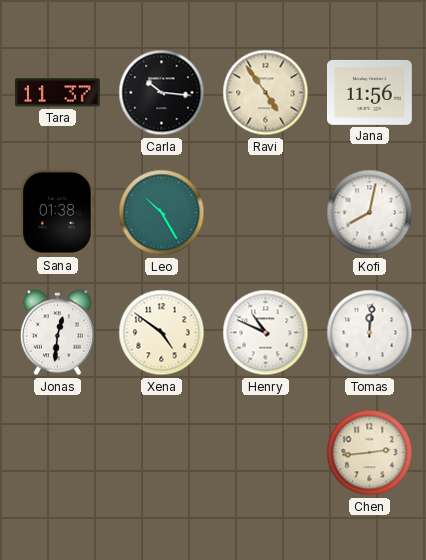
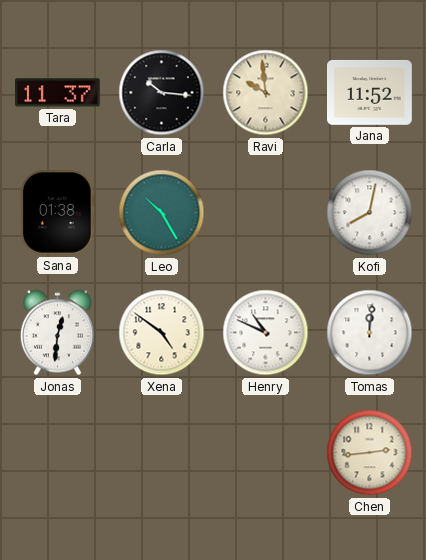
Ravi: 4:54 -> 9:59 (266, 93)
Jana: 11:56 -> 11:52 (370, 92)
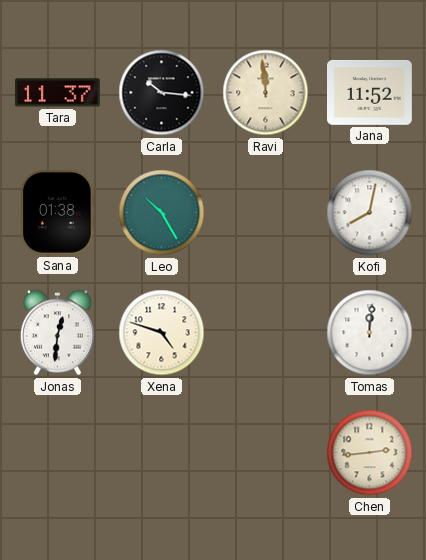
Ravi: 9:59 -> 11:59 (266, 93)
Xena: 4:51 -> 4:48 (162, 333)
Henry: 10:49 -> none (266, 333)
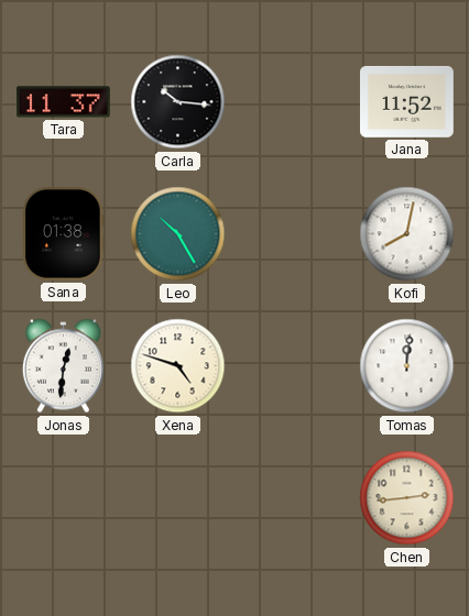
Ravi: 11:59 -> none (266, 93)
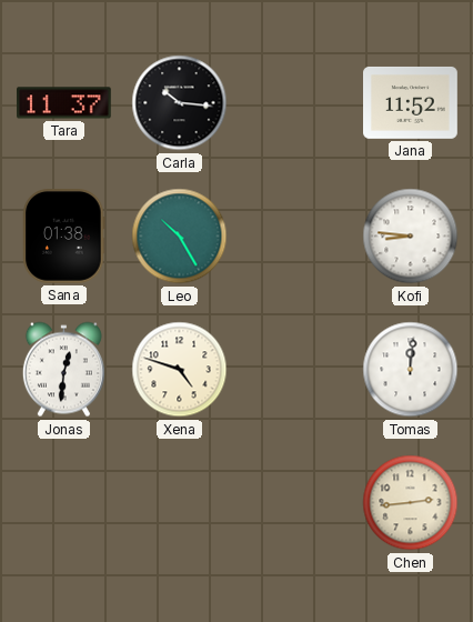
Kofi: 8:02 -> 8:46 (411, 237)
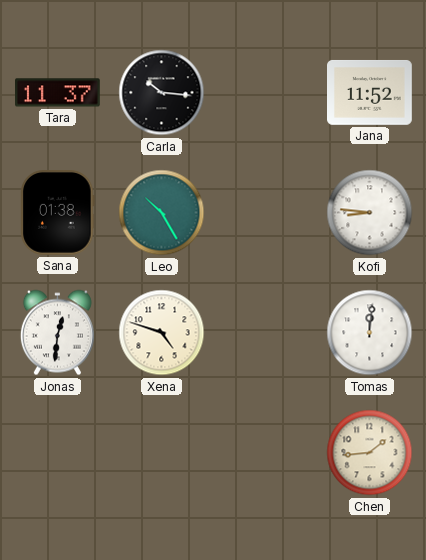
Chen: 2:44 -> 1:44 (370, 453)
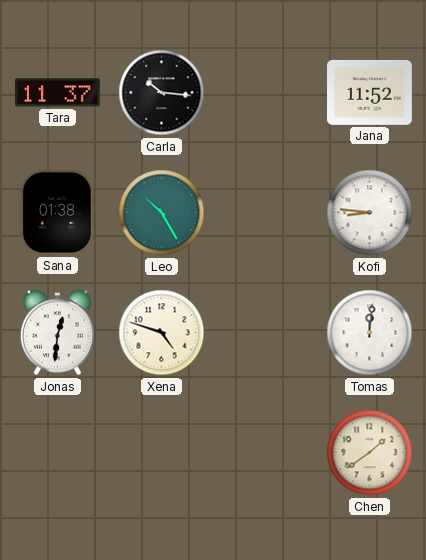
Chen: 1:44 -> 1:39 (370, 453)
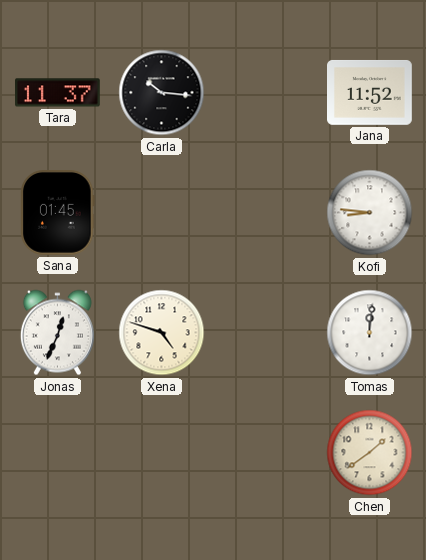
Sana: 01:38 -> 01:45 (58, 213)
Leo: 10:25 -> none (162, 213)
Jonas: 12:31 -> 12:34 (57, 333)
